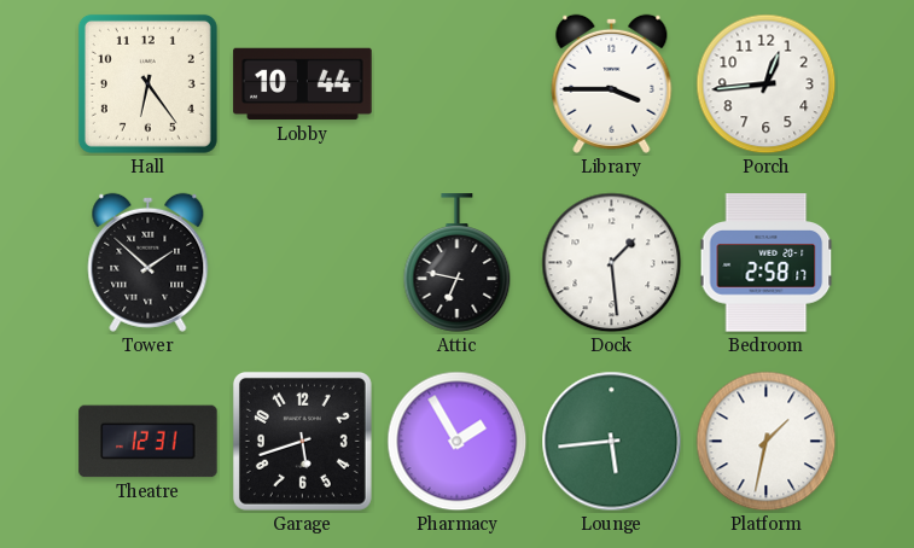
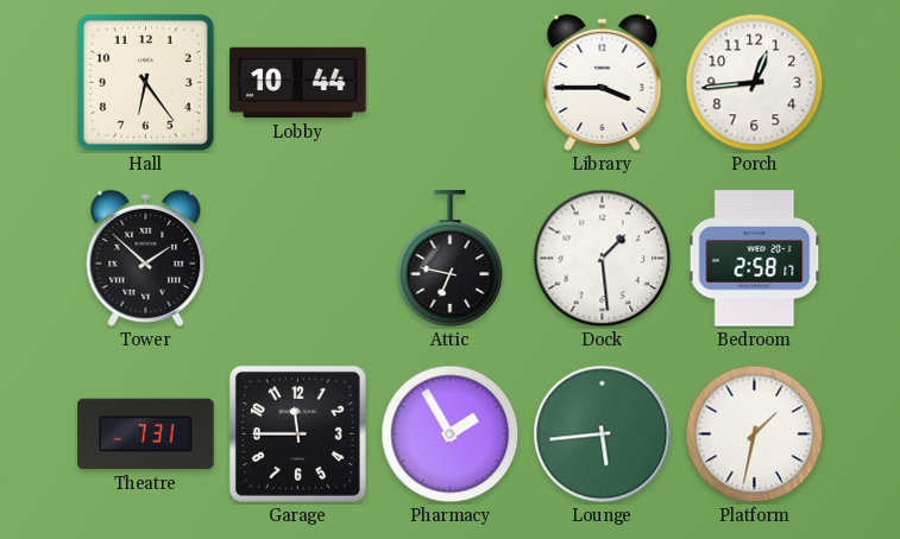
Theatre: 12:31 -> 7:31 (146, 435)
Garage: 5:42 -> 11:45 (297, 433)
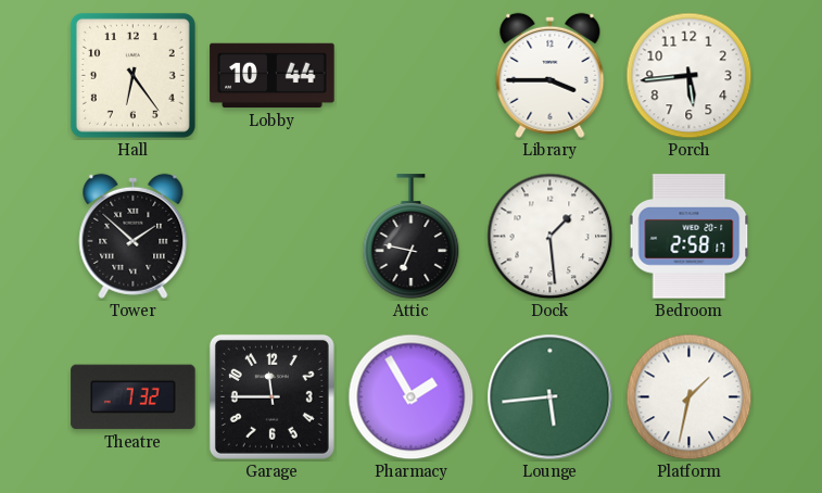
Porch: 12:44 -> 5:44 (690, 76)
Theatre: 7:31 -> 7:32 (134, 397)
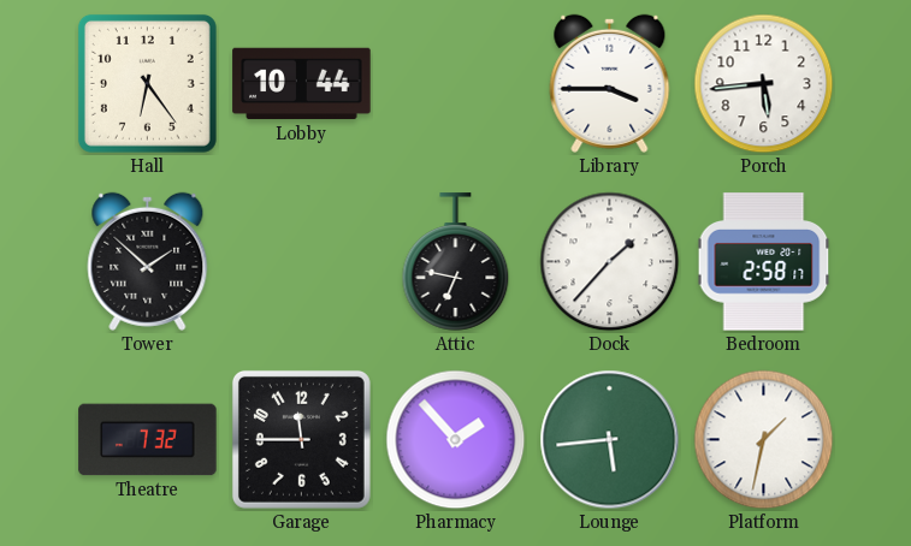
Dock: 1:29 -> 1:37 (610, 262)
Pharmacy: 1:55 -> 1:53 (456, 440)
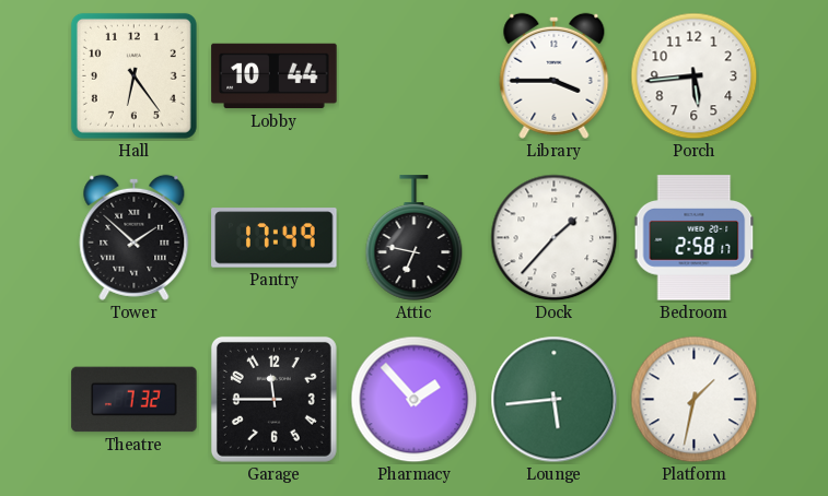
Pantry: none -> 17:49 (275, 238)
